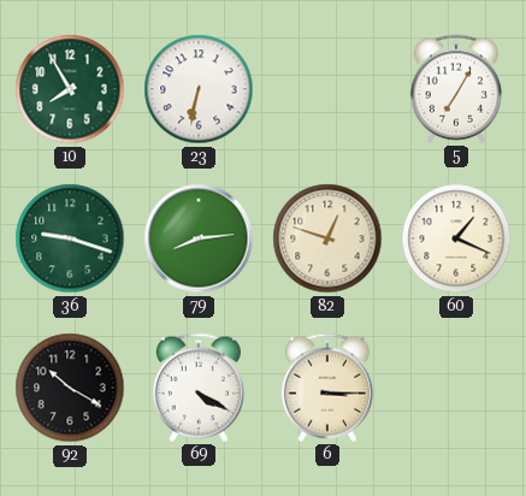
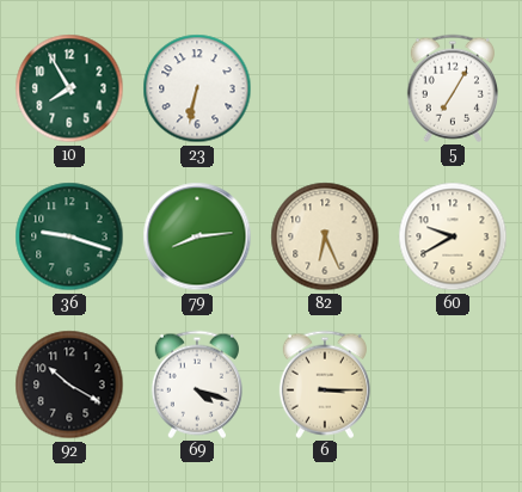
82: 12:48 -> 6:26 (325, 236)
60: 1:19 -> 9:40 (453, 236)
69: 4:20 -> 4:18 (197, 385)
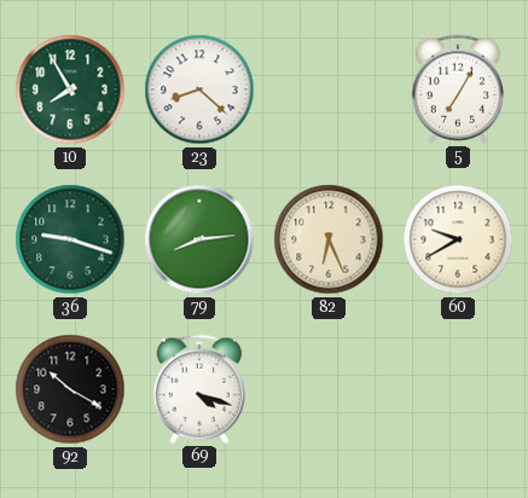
23: 6:32 -> 8:22 (199, 89)
6: 3:15 -> none (325, 385)
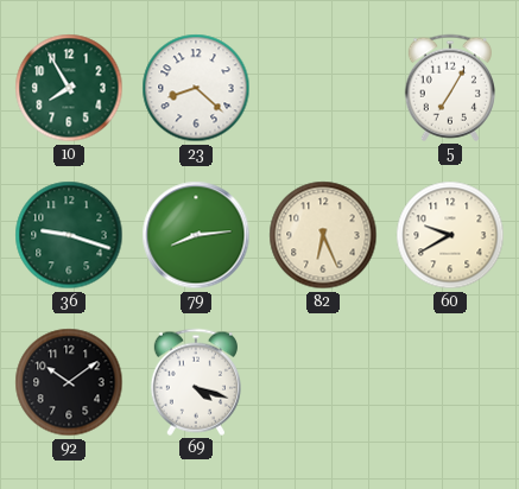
92: 10:20 -> 10:09 (69, 382)
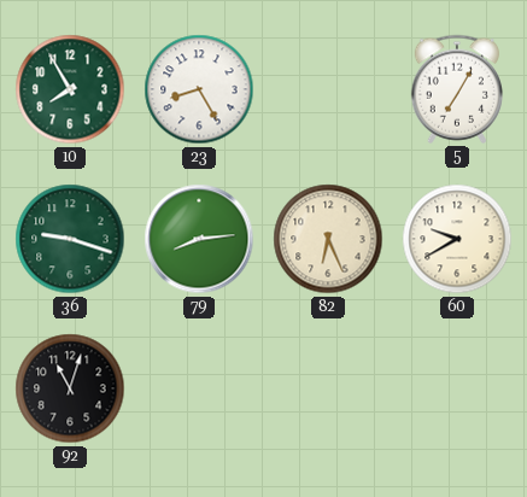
23: 8:22 -> 8:25 (199, 89)
92: 10:09 -> 11:03 (70, 388)
69: 4:18 -> none (196, 382)
